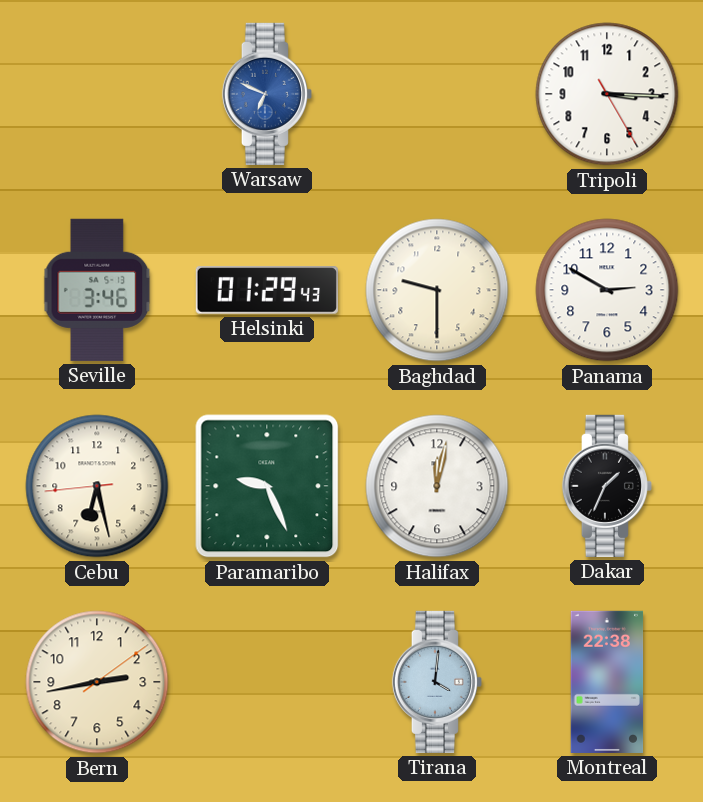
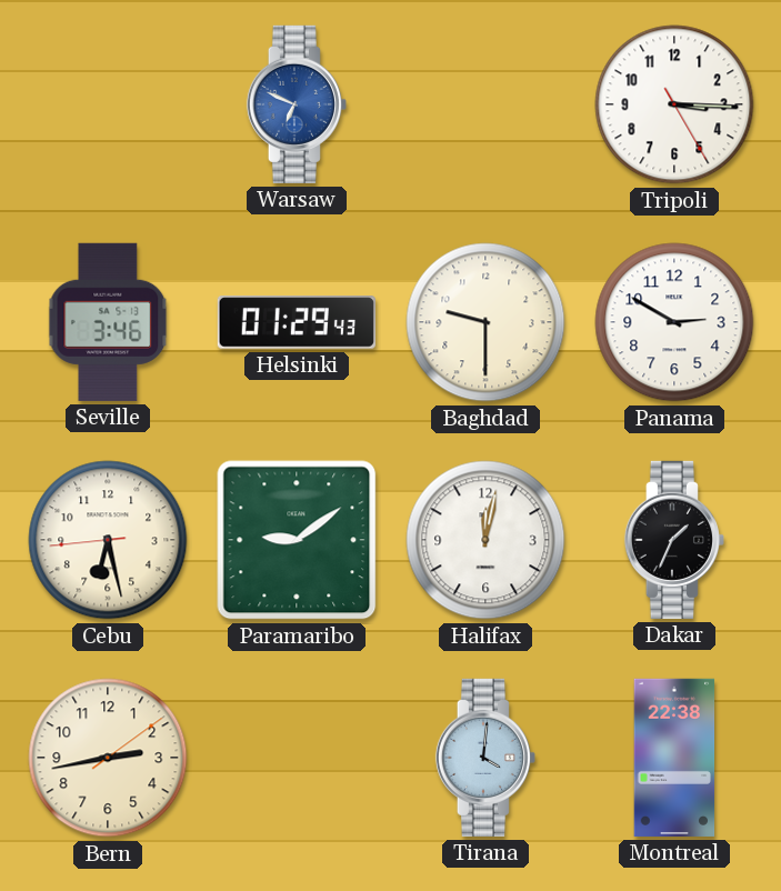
Paramaribo: 9:26 -> 9:09 (297, 540)
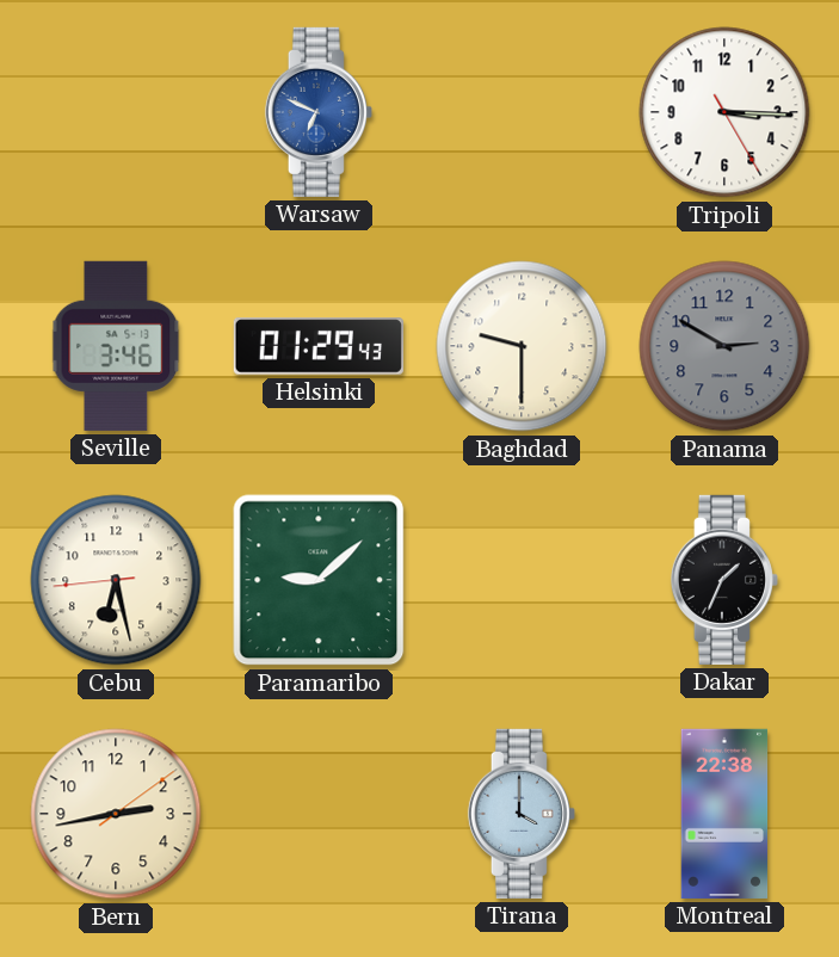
Panama dial: white -> grey (724, 346)
Paramaribo: 9:09 -> 9:08 (319, 580)
Halifax: 12:02 -> none (485, 540)
Tirana: 4:01 -> 4:00 (522, 814)
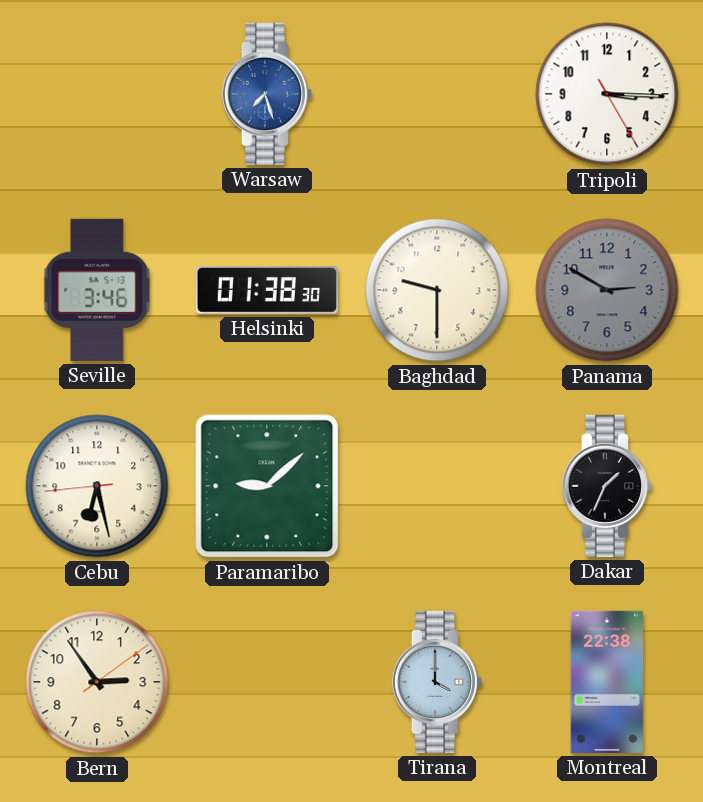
Warsaw: 6:49 -> 7:27 (267, 94)
Helsinki: 01:29 -> 01:38 (267, 290)
Bern: 2:43 -> 2:54 (97, 682)
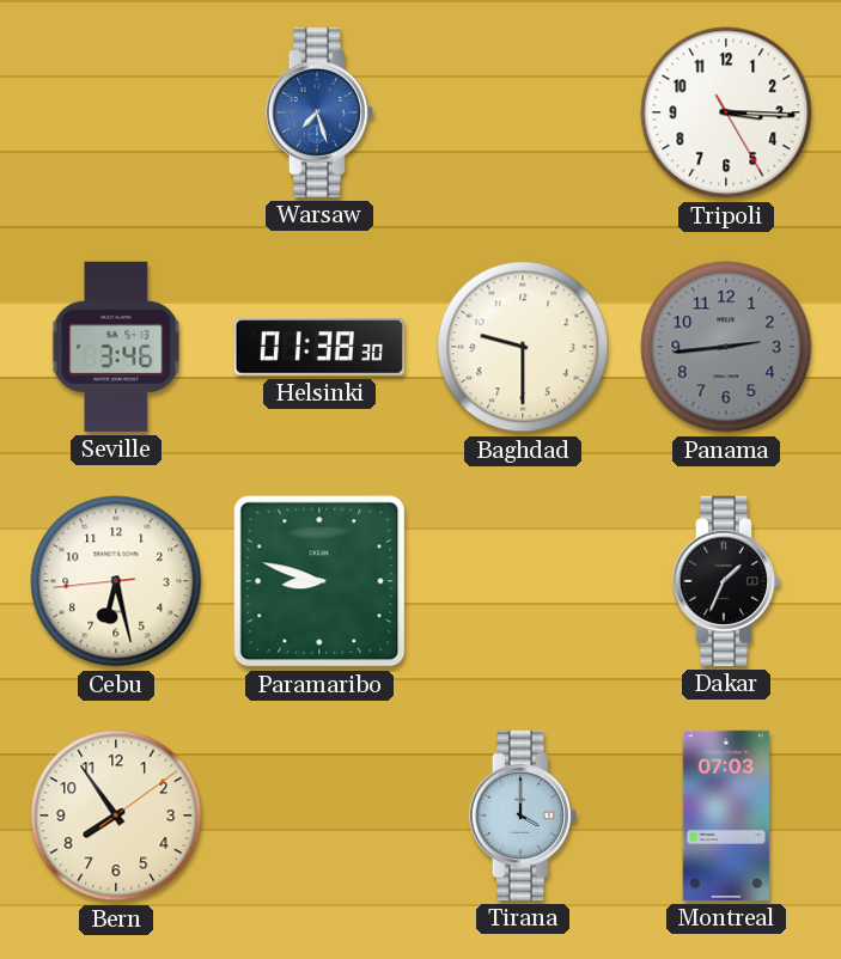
Panama: 2:50 -> 2:44 (726, 347)
Paramaribo: 9:08 -> 8:48 (319, 581)
Bern: 2:54 -> 7:54 (116, 816)
Montreal: 22:38 -> 07:03 (726, 816)
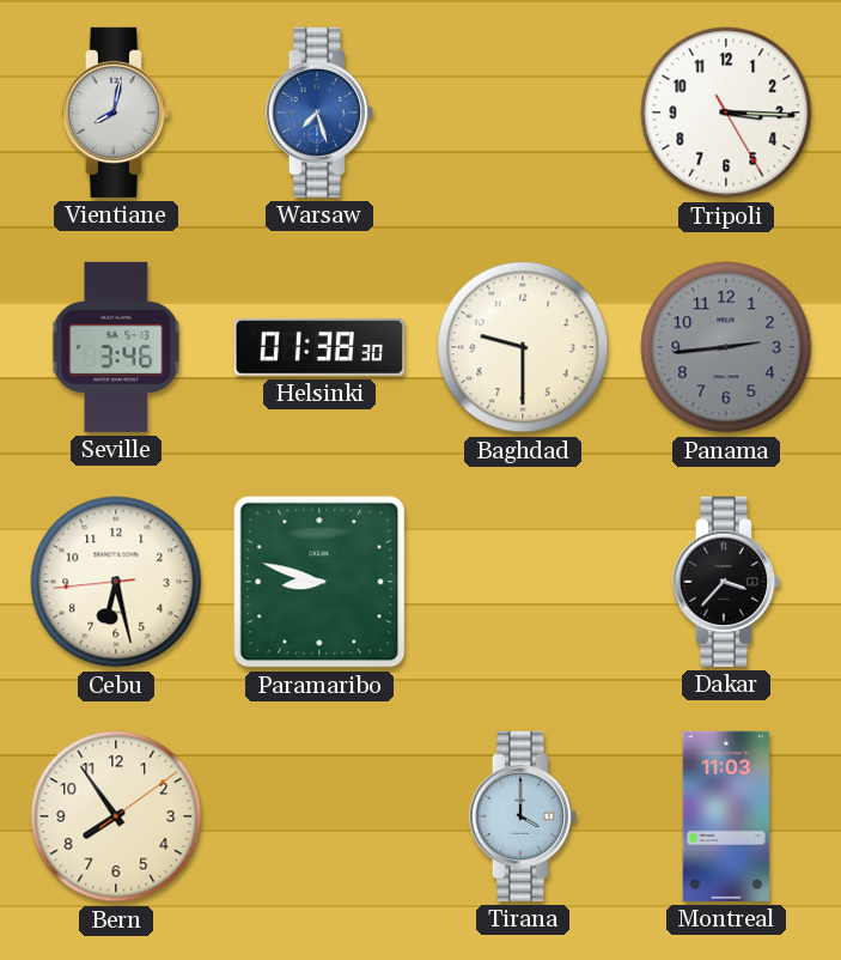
Vientiane: none -> 8:02 (116, 113)
Dakar: 1:34 -> 3:37 (726, 582)
Montreal: 07:03 -> 11:03 (726, 816)
